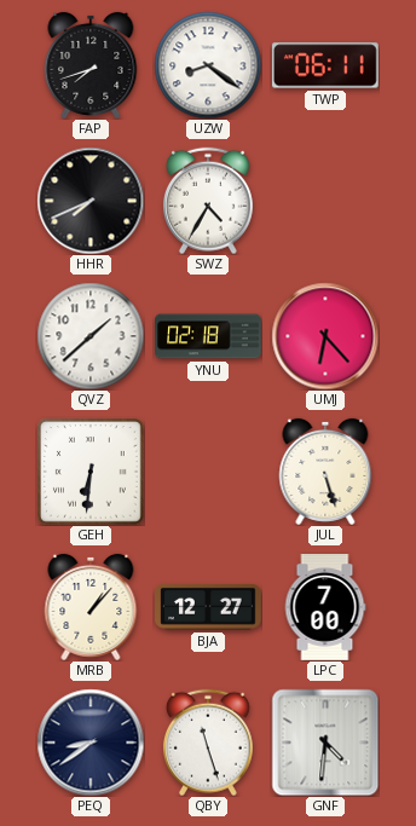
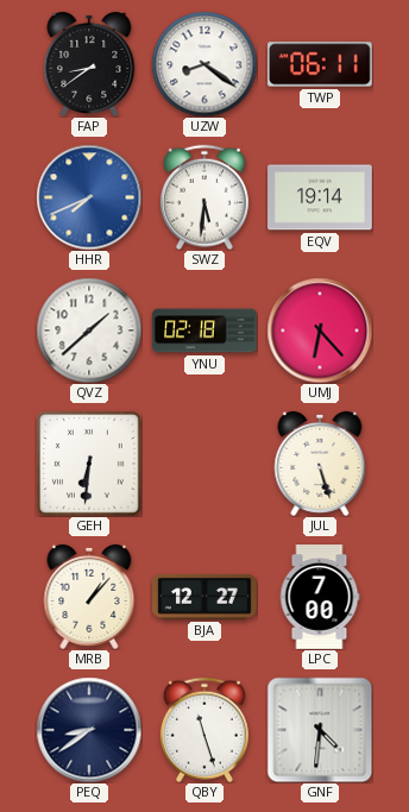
FAP: 7:42 -> 8:39 (89, 64)
HHR dial: black -> blue (89, 197)
SWZ: 4:35 -> 5:31 (204, 197)
EQV: none -> 19:14 (321, 197)
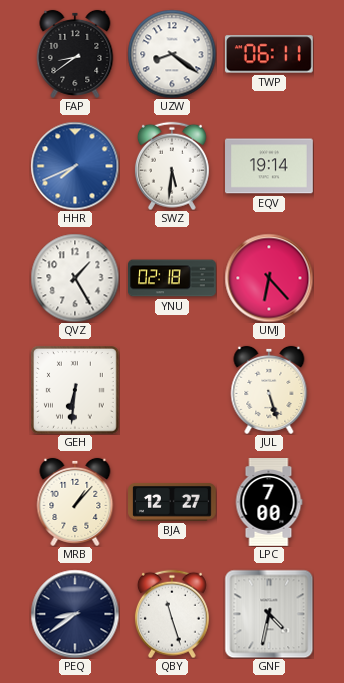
QVZ: 1:38 -> 1:25 (75, 278)
GNF: 4:31 -> 4:32 (269, 614)
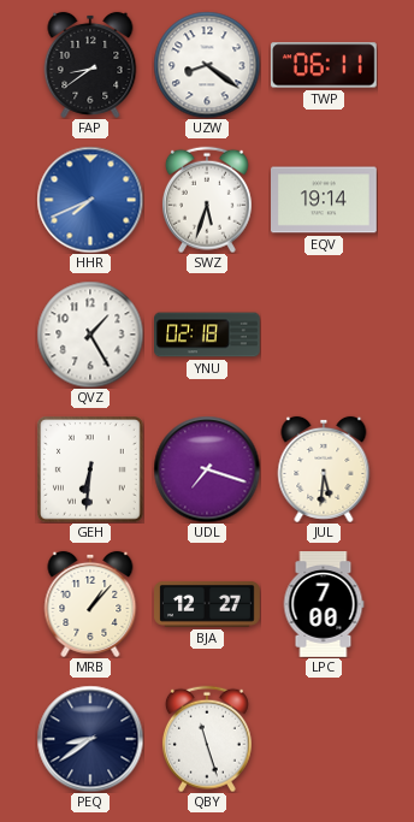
SWZ: 5:31 -> 5:33 (207, 200)
UMJ: 6:23 -> none (269, 278)
UDL: none -> 7:18 (207, 469)
JUL: 5:27 -> 5:31 (324, 469)
GNF: 4:32 -> none (269, 614)
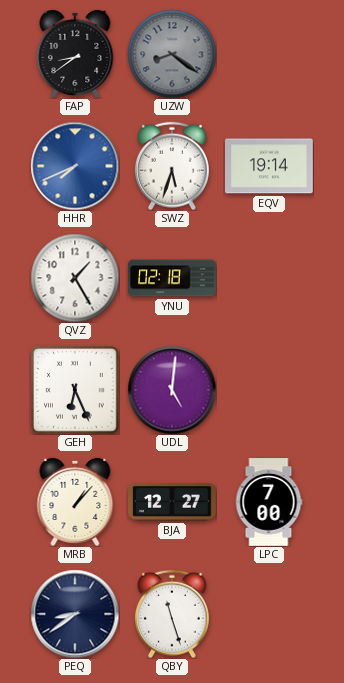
UZW dial: white -> grey (172, 54)
TWP: 06:11 -> none (324, 65)
GEH: 6:31 -> 6:26 (75, 390)
UDL: 7:18 -> 5:01 (172, 390)
JUL: 5:31 -> none (324, 469)
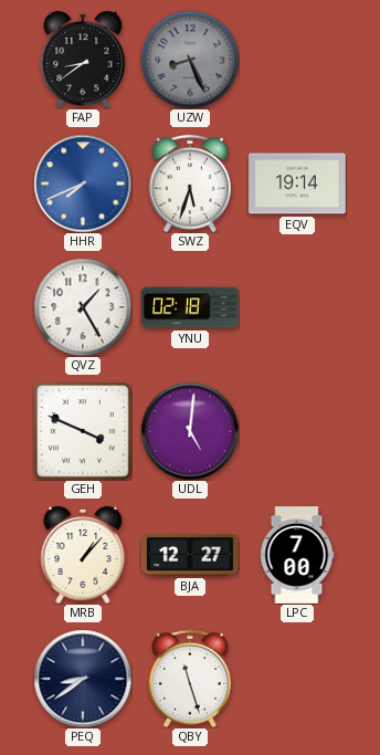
UZW: 8:21 -> 8:26 (190, 60)
GEH: 6:26 -> 3:49 (83, 431)
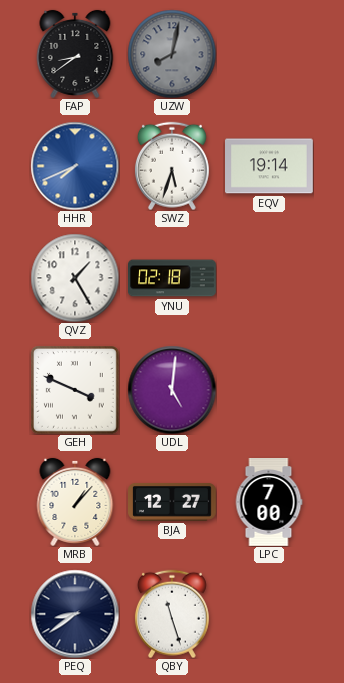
UZW: 8:26 -> 8:02 (172, 54)
